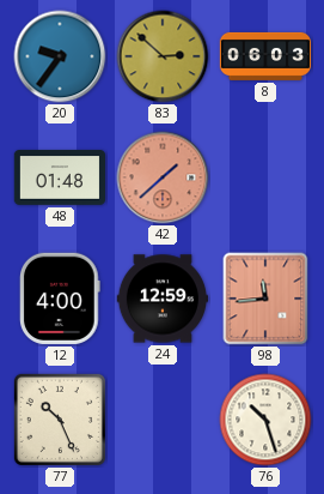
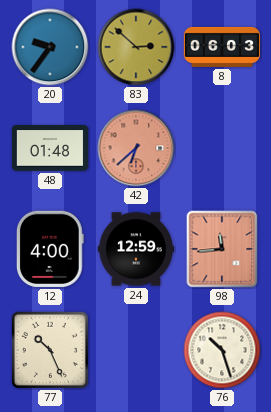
42: 1:38 -> 6:38 (136, 148)
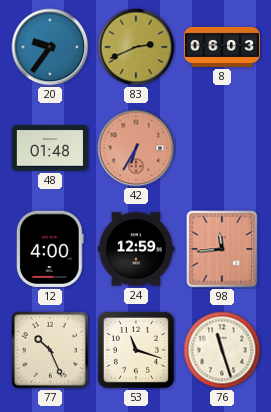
83: 2:52 -> 2:41 (136, 47)
42: 6:38 -> 6:35 (136, 148)
53: none -> 11:18 (136, 350)
76: 10:27 -> 11:27 (222, 350)
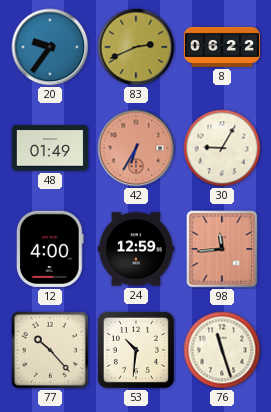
8: 06:03 -> 06:22 (221, 47)
48: 01:48 -> 01:49 (49, 149)
30: none -> 9:05 (222, 148)
77: 10:26 -> 10:23 (50, 350)
53: 11:18 -> 10:31 (136, 350)
